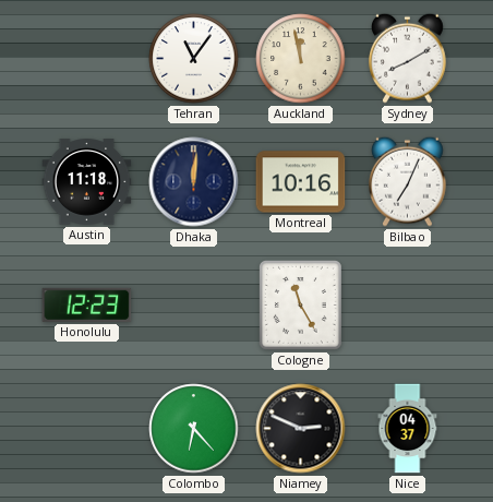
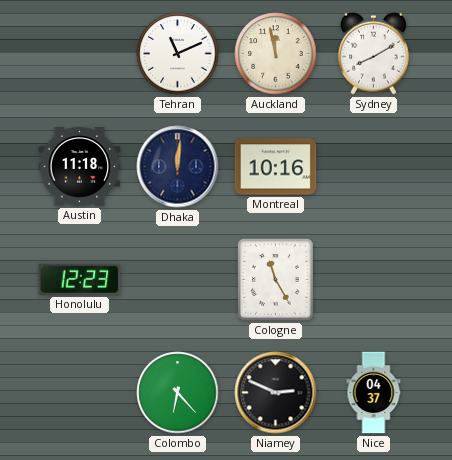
Tehran: 11:06 -> 11:11 (178, 54)
Bilbao: 7:04 -> none (408, 181)
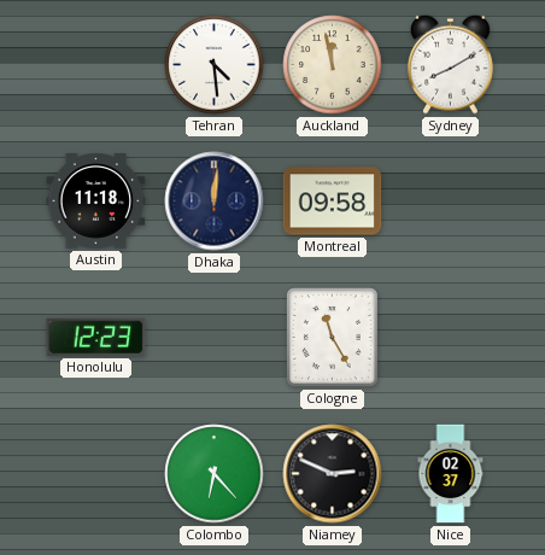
Tehran: 11:11 -> 4:29 (215, 65)
Montreal: 10:16 -> 09:58 (333, 201)
Nice: 04:37 -> 02:37 (451, 474)
